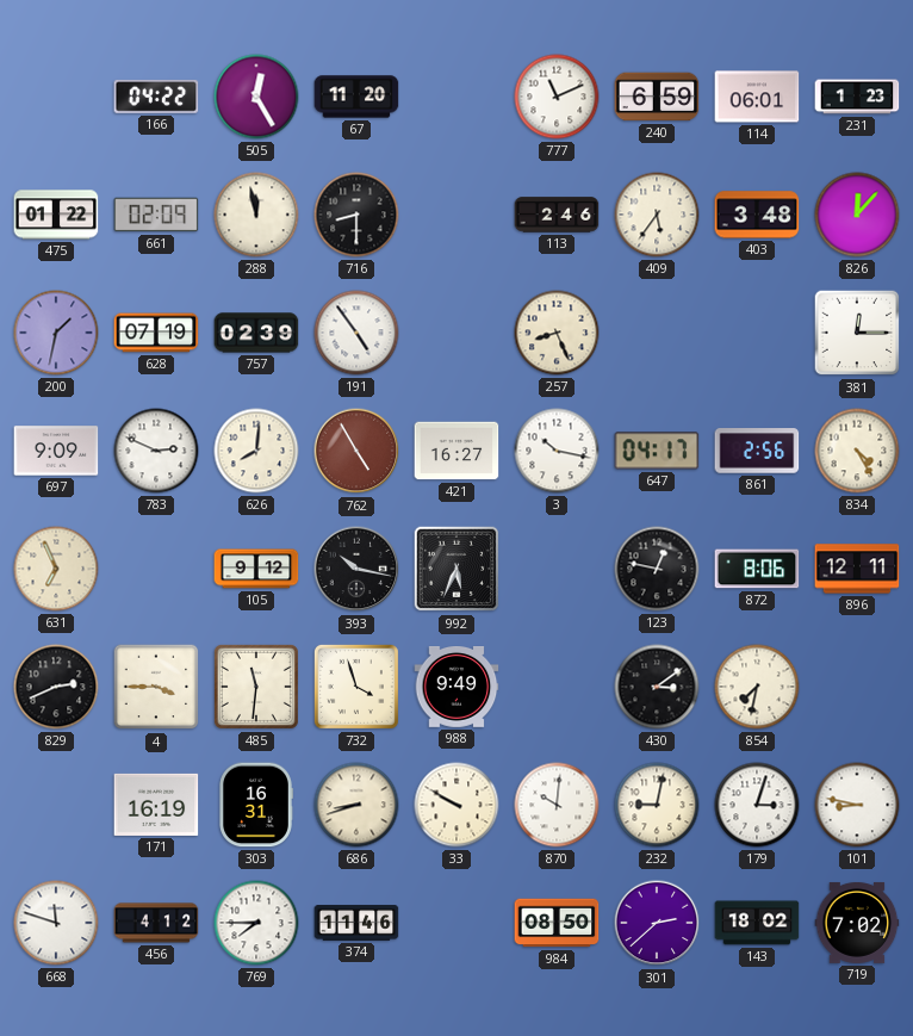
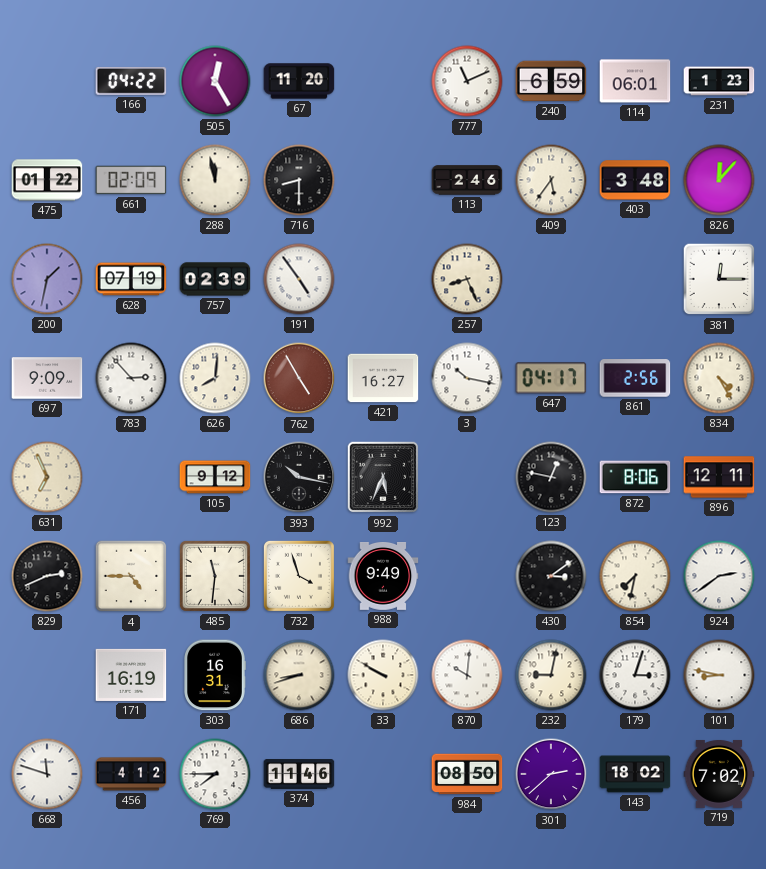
783: 2:49 -> 2:53 (131, 378)
4: 3:45 -> 4:45 (131, 576)
924: none -> 2:39 (719, 576)
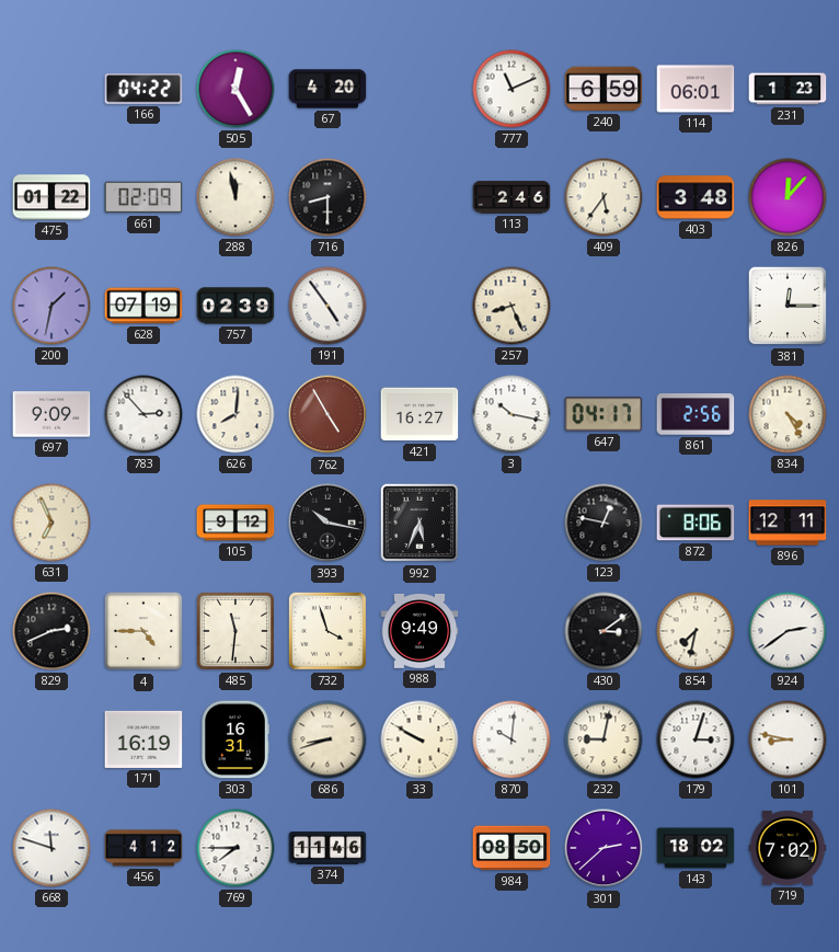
67: 11:20 -> 4:20 (327, 89)
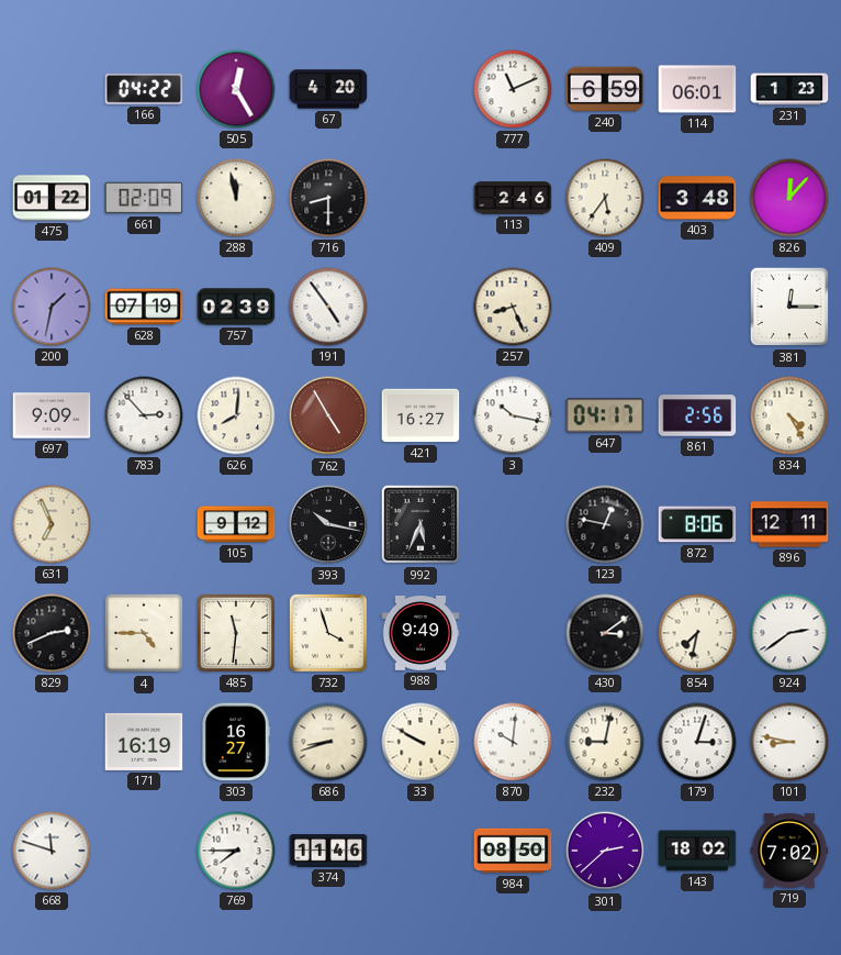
303: 16:31 -> 16:27 (236, 742)
456: 4:12 -> none (143, 848)
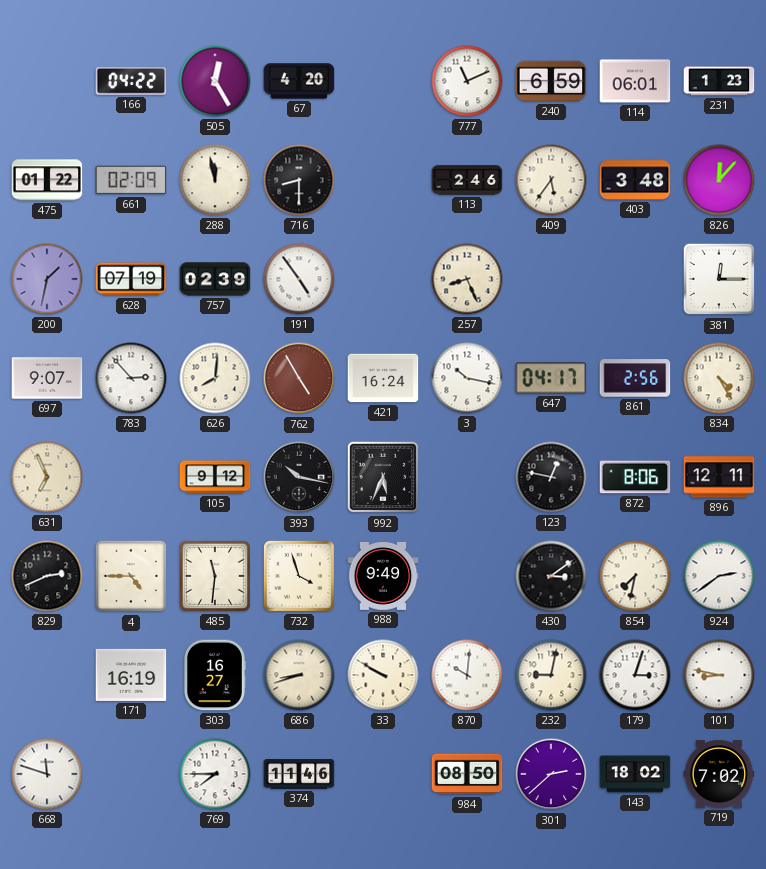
697: 9:09 -> 9:07 (47, 378)
421: 16:27 -> 16:24 (383, 378)
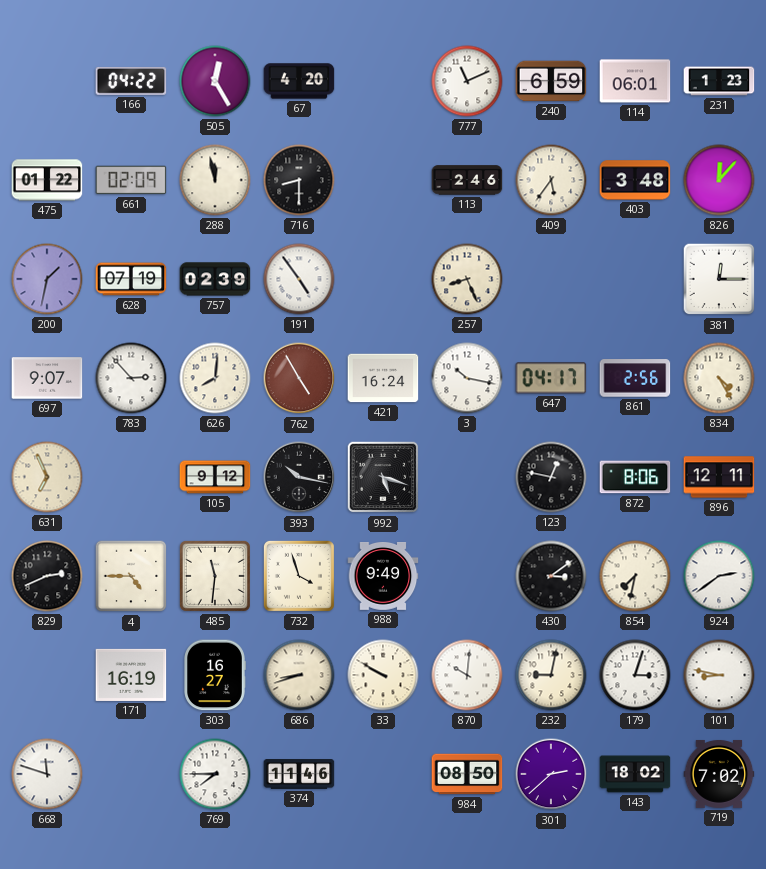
992: 5:34 -> 5:18 (383, 477)
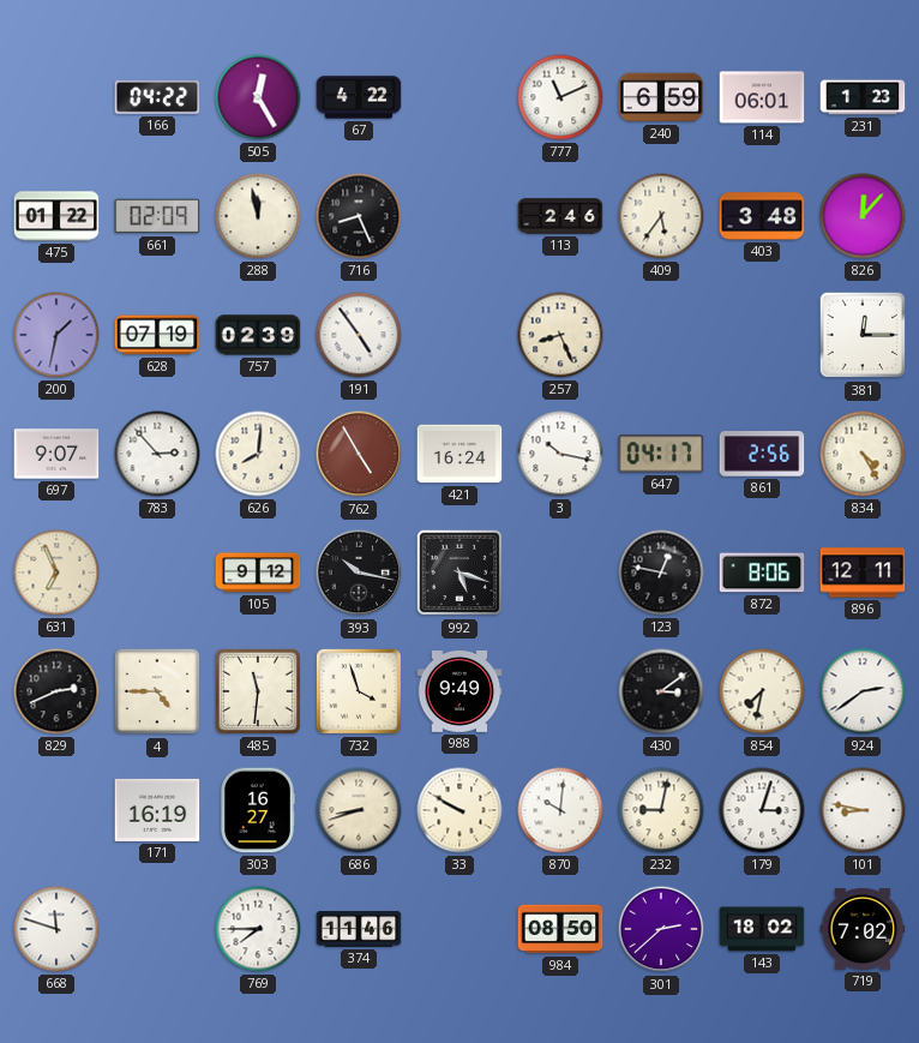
67: 4:20 -> 4:22 (359, 97)
716: 8:30 -> 8:26 (359, 216)
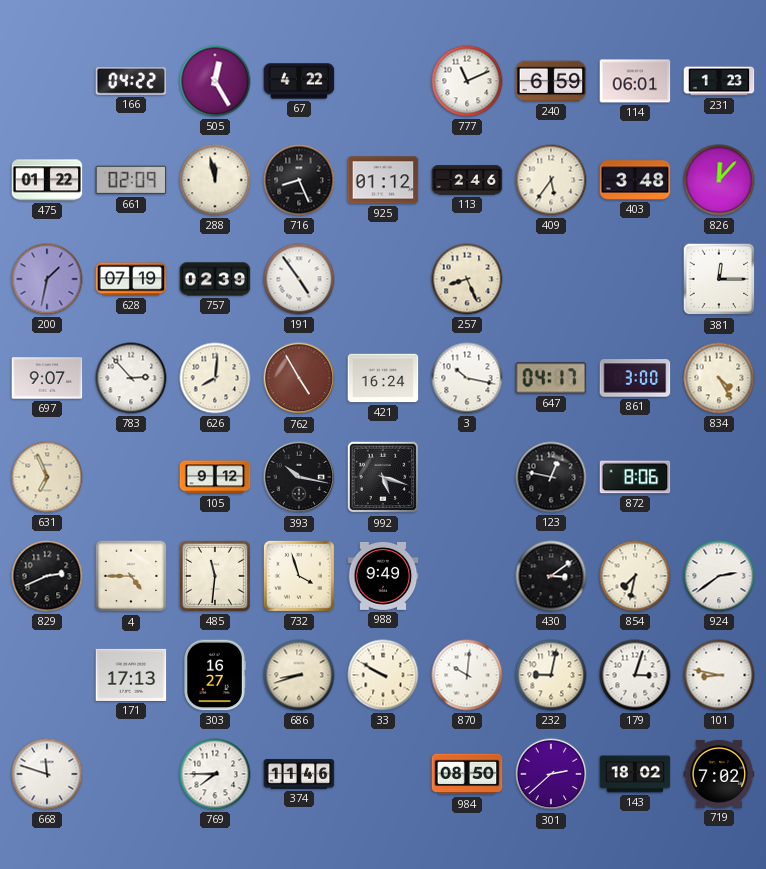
925: none -> 01:12 (383, 180)
861: 2:56 -> 3:00 (635, 378)
896: 12:11 -> none (863, 573)
171: 16:19 -> 17:13 (131, 675)
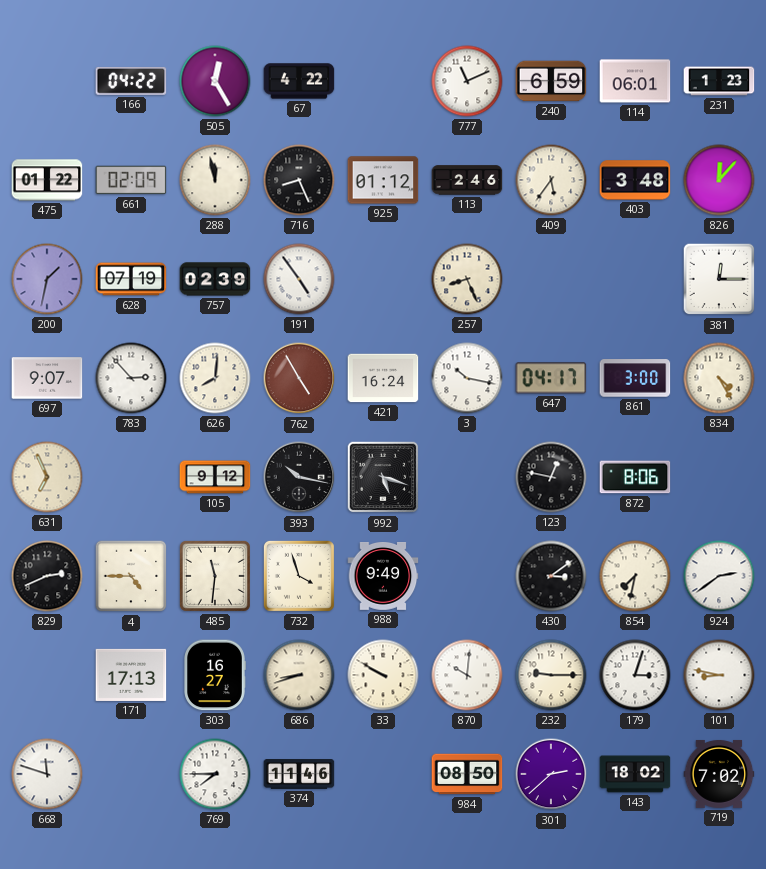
232: 9:02 -> 9:15 (551, 675)
